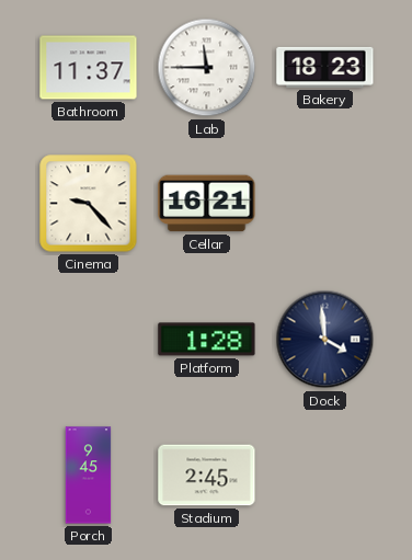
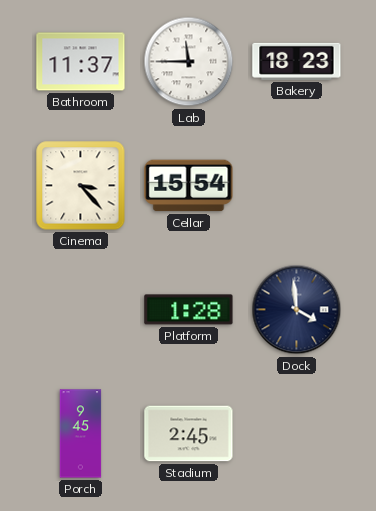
Cinema: 9:23 -> 3:23 (81, 186)
Cellar: 16:21 -> 15:54 (189, 186)
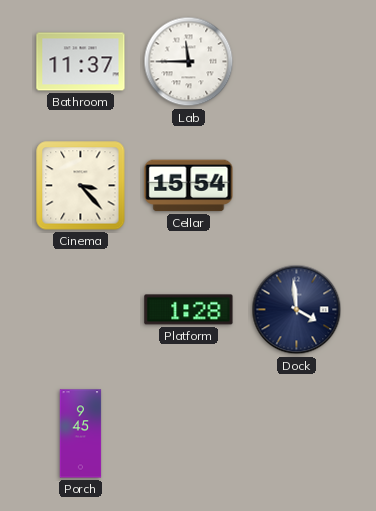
Bakery: 18:23 -> none (297, 61)
Stadium: 2:45 -> none (189, 434)
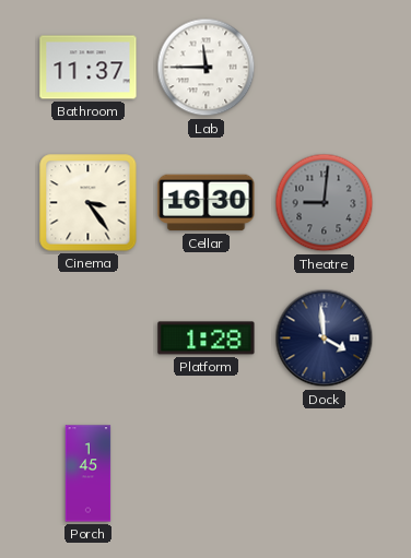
Cinema: 3:23 -> 3:24 (89, 203)
Cellar: 15:54 -> 16:30 (207, 203)
Theatre: none -> 9:01 (325, 203)
Porch: 9:45 -> 1:45 (89, 474)
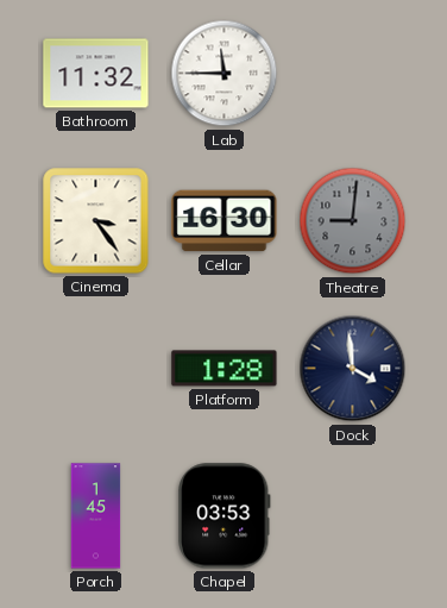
Bathroom: 11:37 -> 11:32 (96, 74)
Chapel: none -> 03:53 (225, 516)
